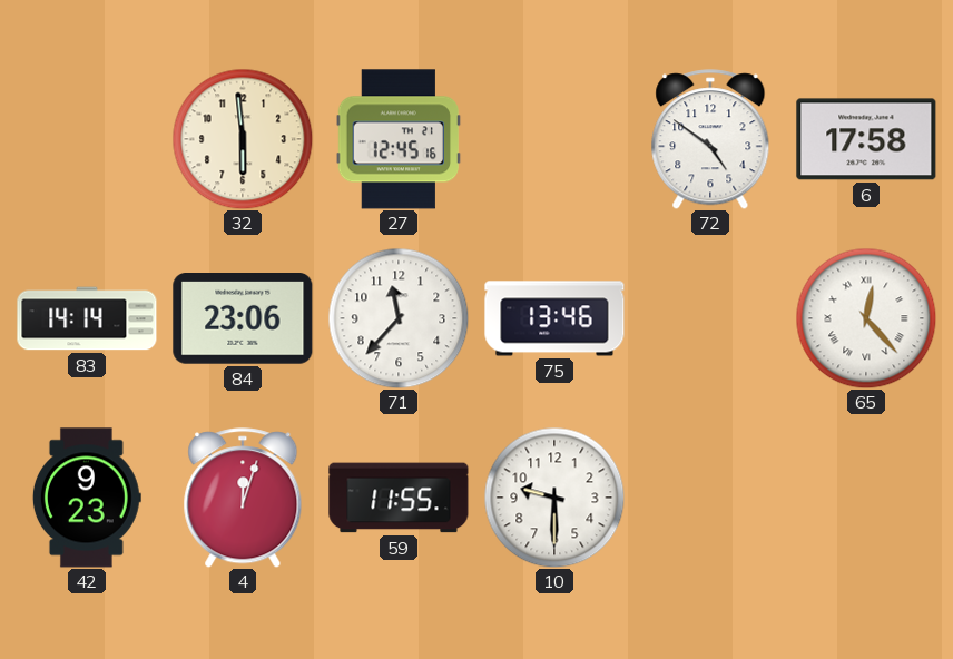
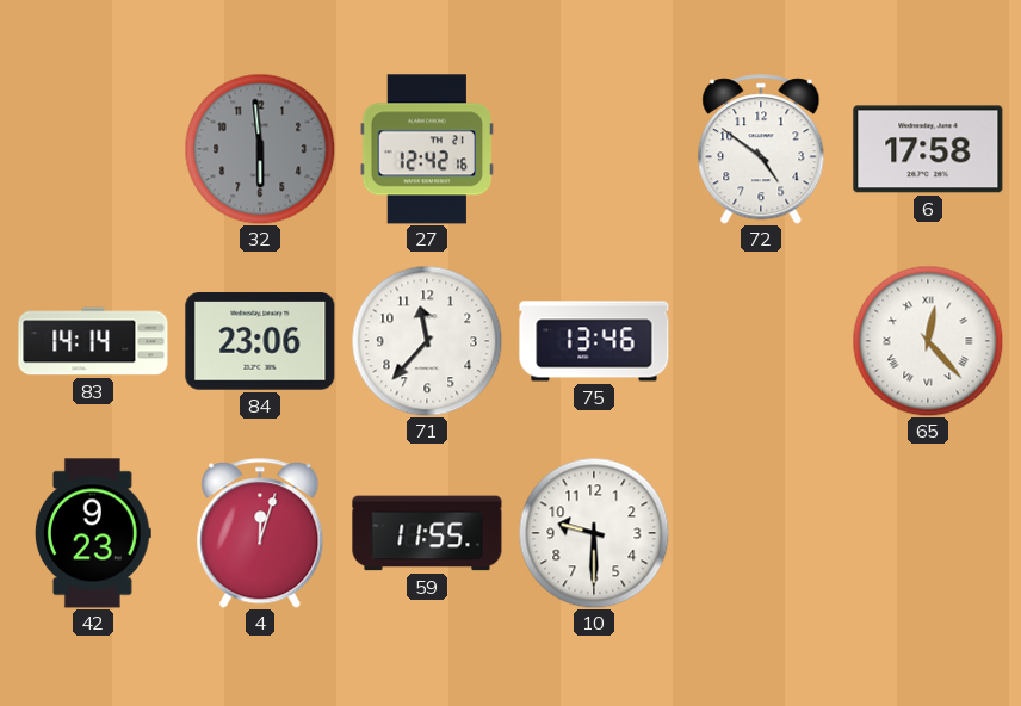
32 dial: cream -> grey (260, 149)
27: 12:45 -> 12:42 (427, 149)
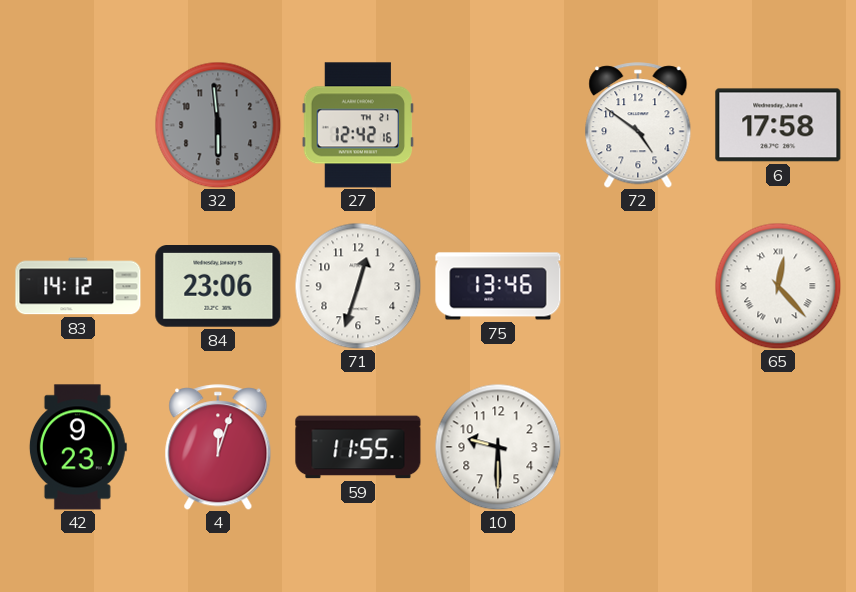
83: 14:14 -> 14:12 (78, 286)
71: 11:37 -> 12:33 (358, 286)
